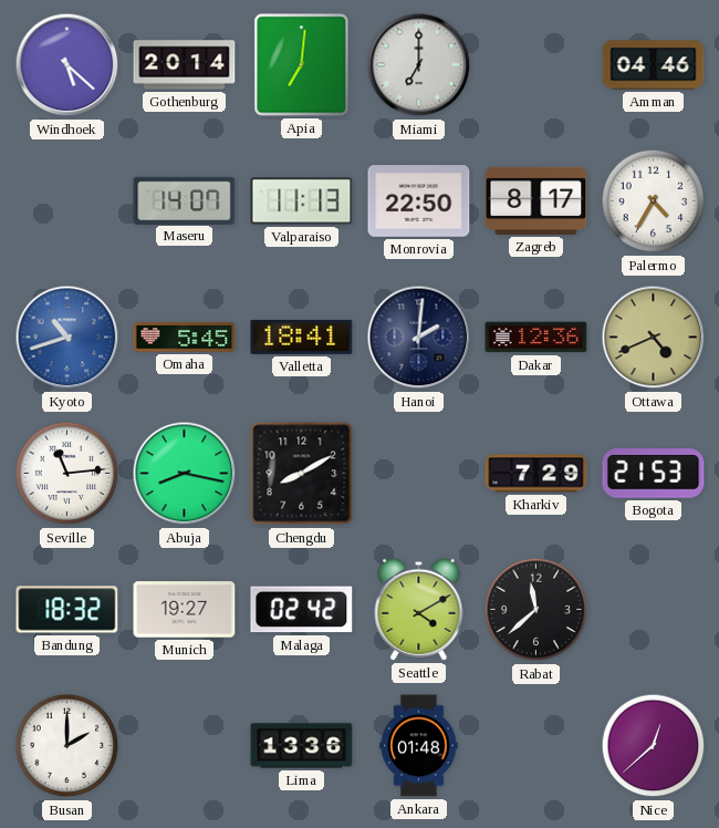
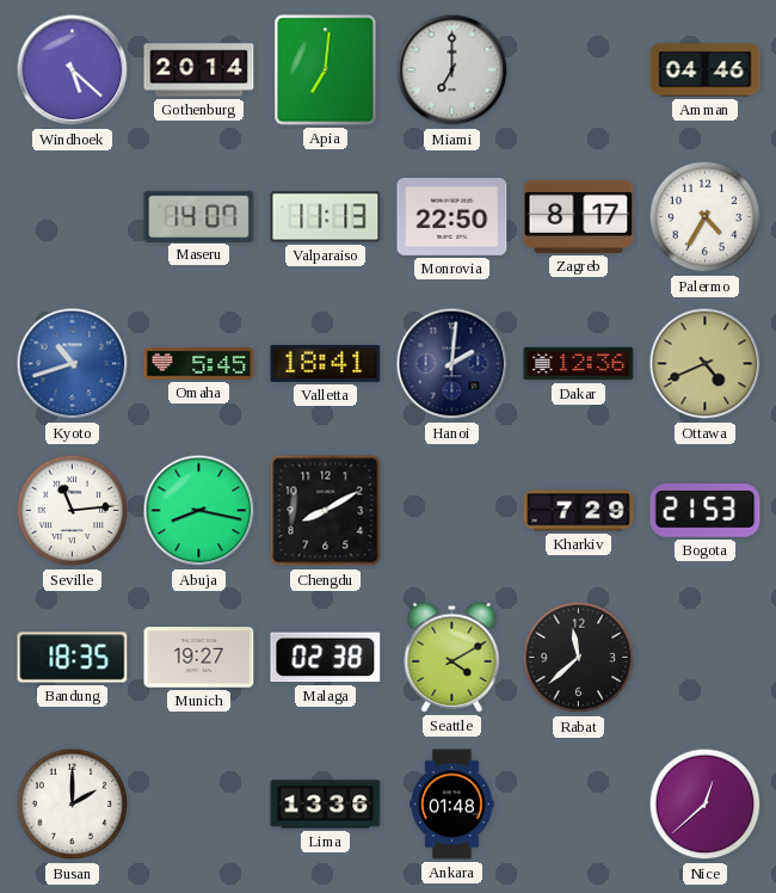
Bandung: 18:32 -> 18:35 (73, 658)
Malaga: 02:42 -> 02:38 (326, 658)
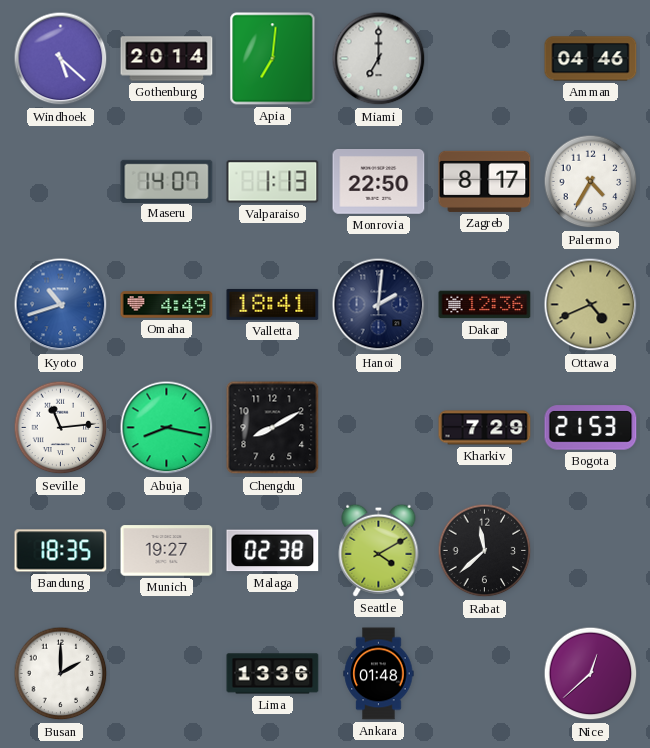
Valparaiso: 11:13 -> 1:13 (273, 182)
Omaha: 5:45 -> 4:49 (167, 305)
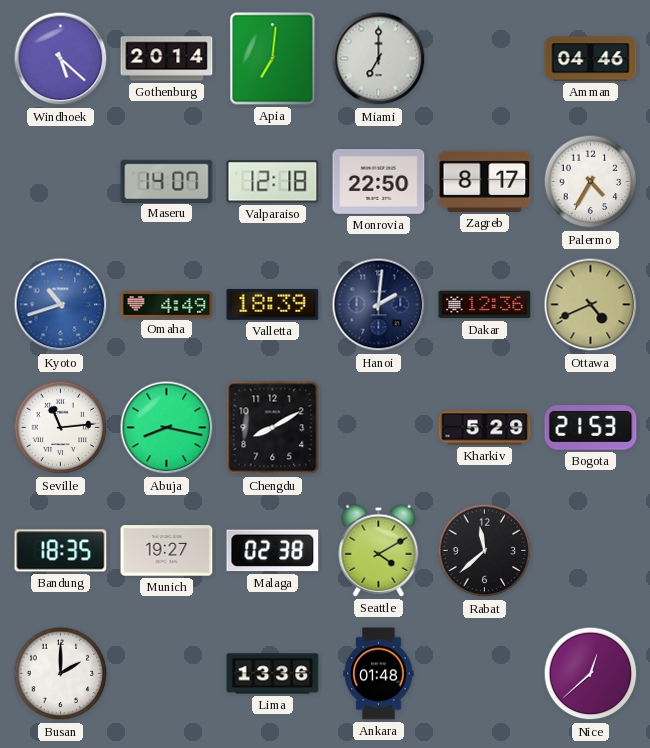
Valparaiso: 1:13 -> 12:18 (273, 182)
Valletta: 18:41 -> 18:39 (273, 304)
Kharkiv: 7:29 -> 5:29 (485, 428)
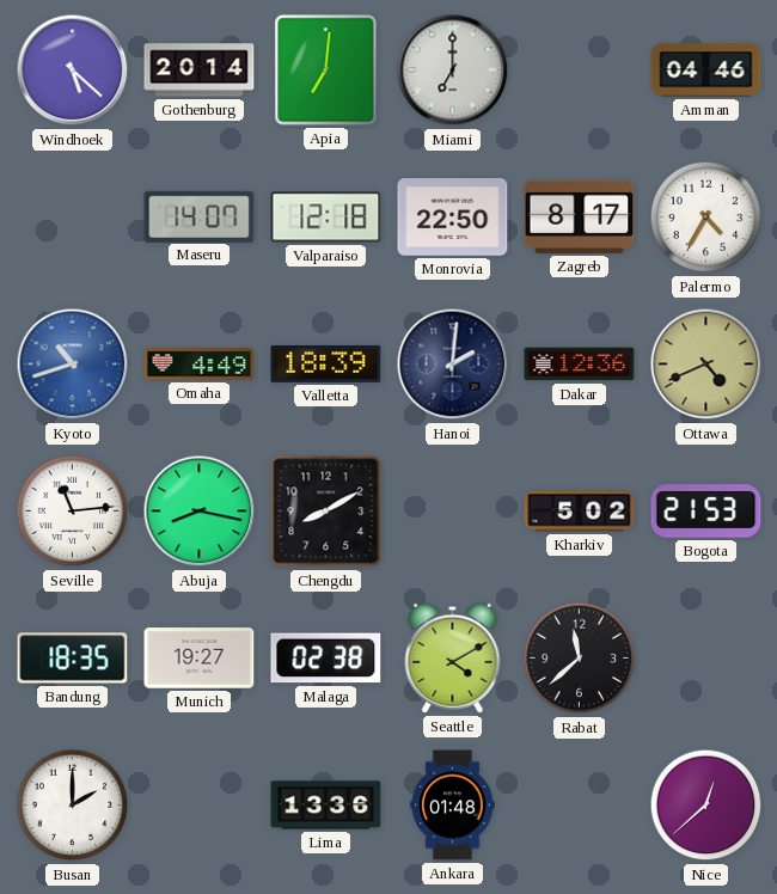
Kharkiv: 5:29 -> 5:02 (580, 512)
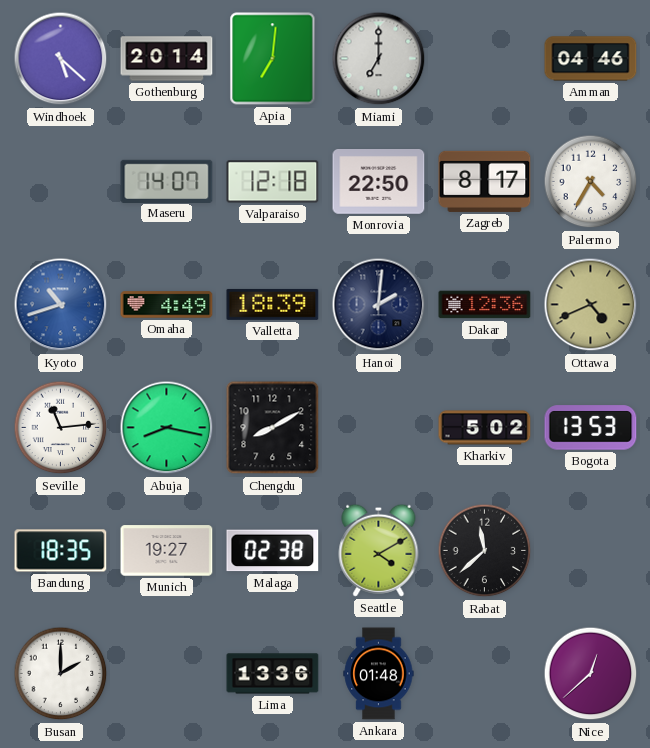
Bogota: 21:53 -> 13:53 (591, 428)
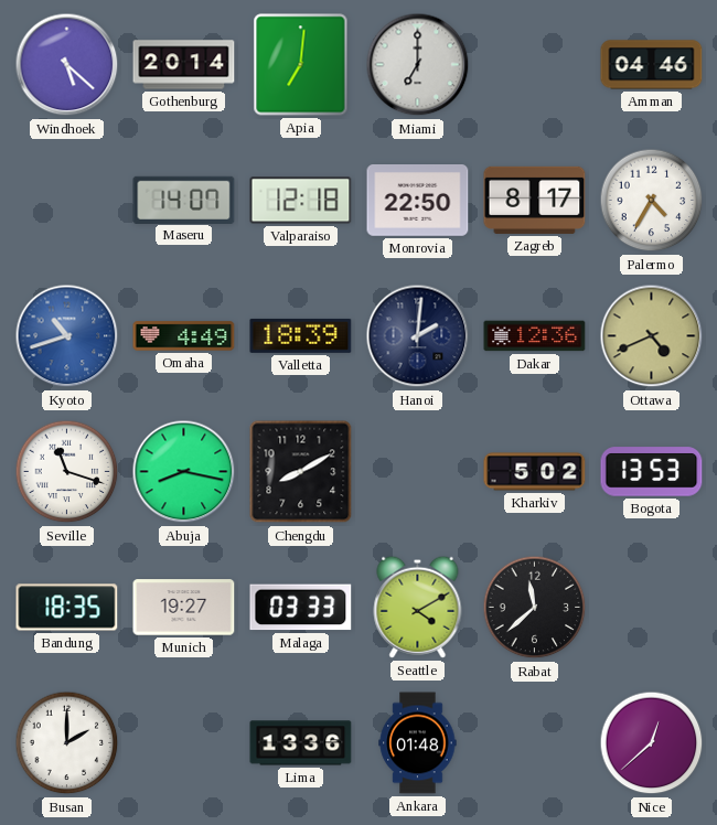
Seville: 11:14 -> 11:18 (67, 472)
Malaga: 02:38 -> 03:33 (301, 608)
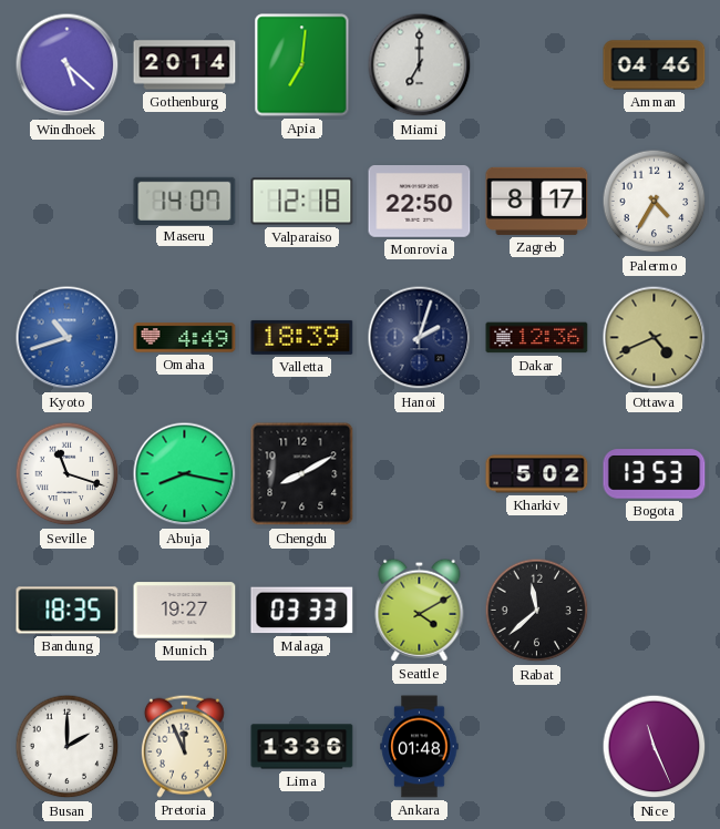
Hanoi: 2:01 -> 2:03 (420, 338)
Pretoria: none -> 11:56 (184, 746)
Nice: 12:38 -> 11:26 (655, 747)
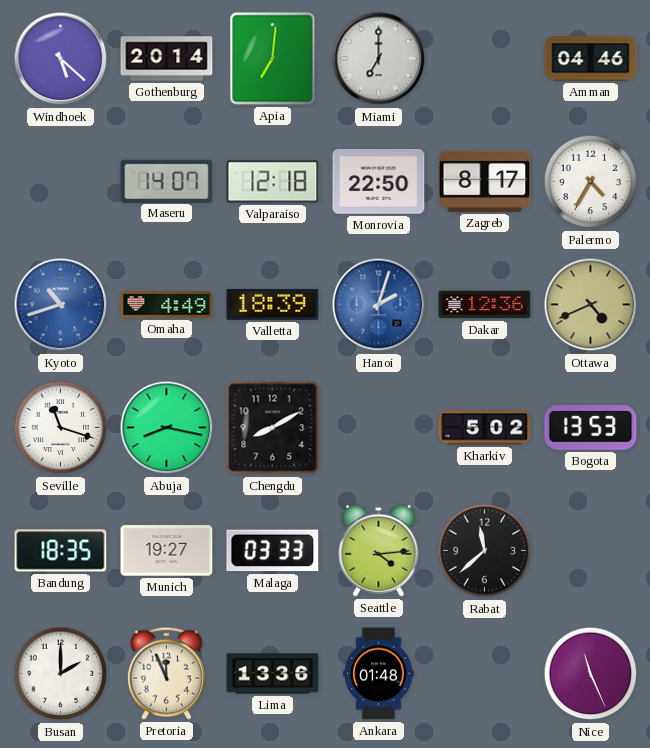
Hanoi dial: navy -> blue (379, 305)
Seattle: 4:10 -> 4:14 (379, 550)
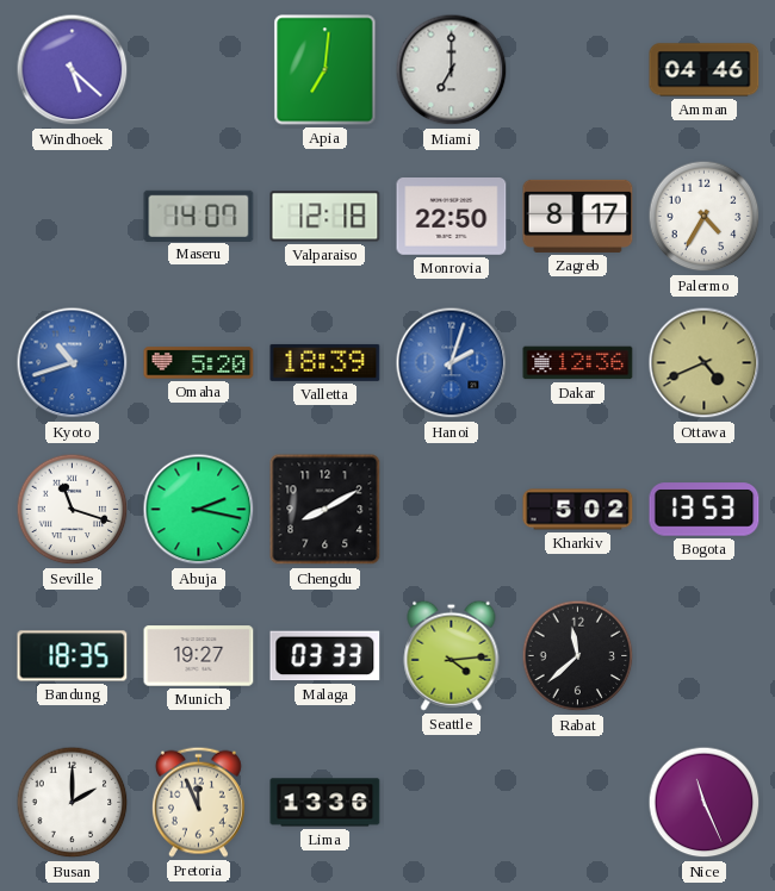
Gothenburg: 20:14 -> none (167, 59)
Omaha: 4:49 -> 5:20 (199, 363)
Abuja: 8:17 -> 2:17 (199, 510)
Ankara: 01:48 -> none (379, 674)
